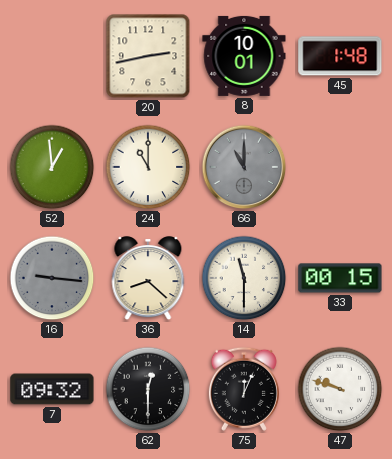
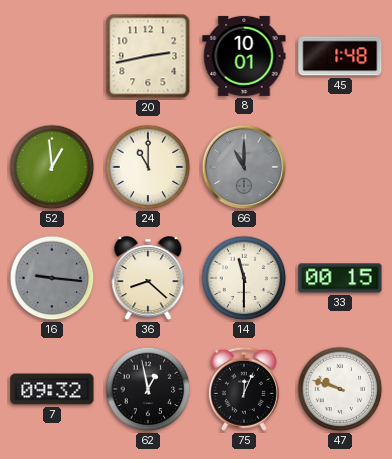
62: 12:30 -> 12:58 (148, 389)
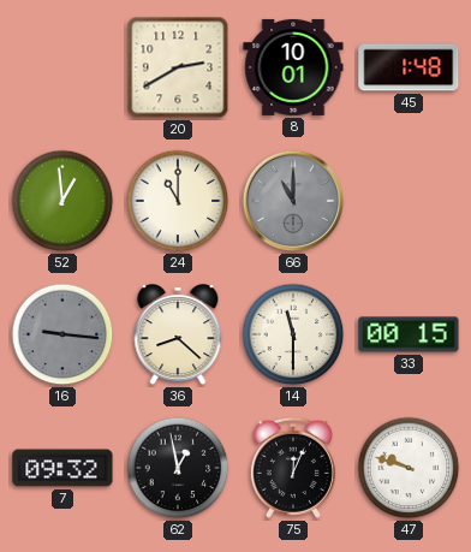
20: 2:43 -> 2:40 (178, 67)
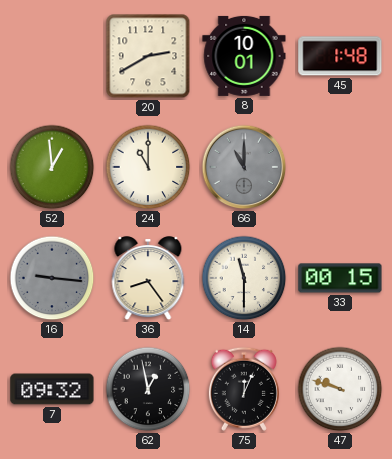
36: 8:22 -> 8:24 (148, 279)
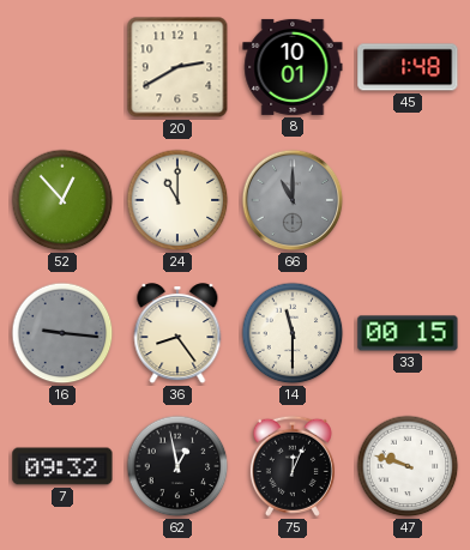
52: 12:59 -> 12:53 (62, 200)
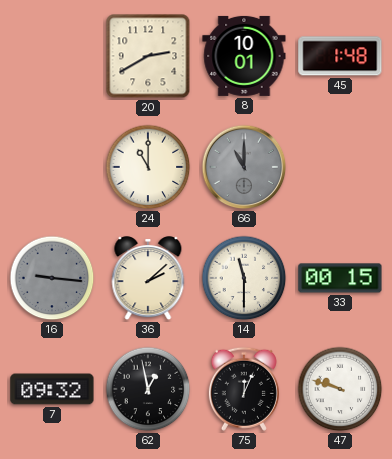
52: 12:53 -> none (62, 200)
36: 8:24 -> 2:08 (148, 279)
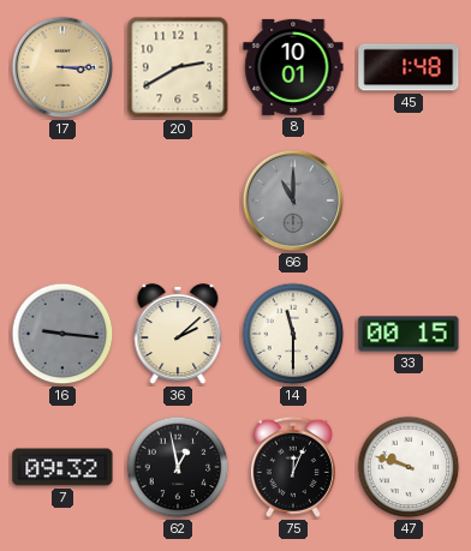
17: none -> 3:15 (62, 67)
24: 11:00 -> none (148, 167)
